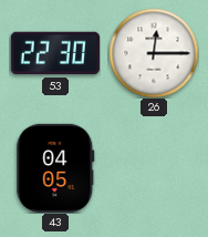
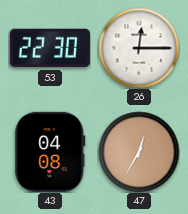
43: 04:05 -> 04:08 (50, 152)
47: none -> 12:35 (139, 152)
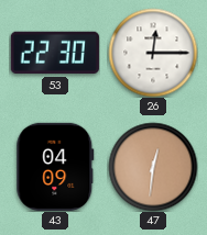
43: 04:08 -> 04:09 (55, 167)
47: 12:35 -> 12:31 (153, 167)
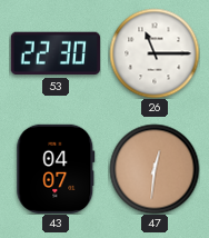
26: 12:15 -> 11:15 (155, 53)
43: 04:09 -> 04:07 (56, 169)
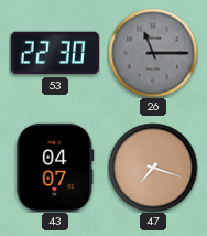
26 dial: white -> grey (153, 53)
47: 12:31 -> 7:18 (153, 168)
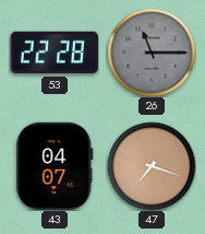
53: 22:30 -> 22:28 (55, 52)
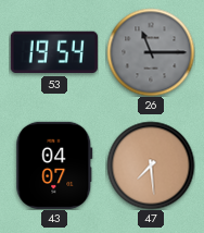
53: 22:28 -> 19:54 (54, 52)
47: 7:18 -> 7:29 (151, 165)
